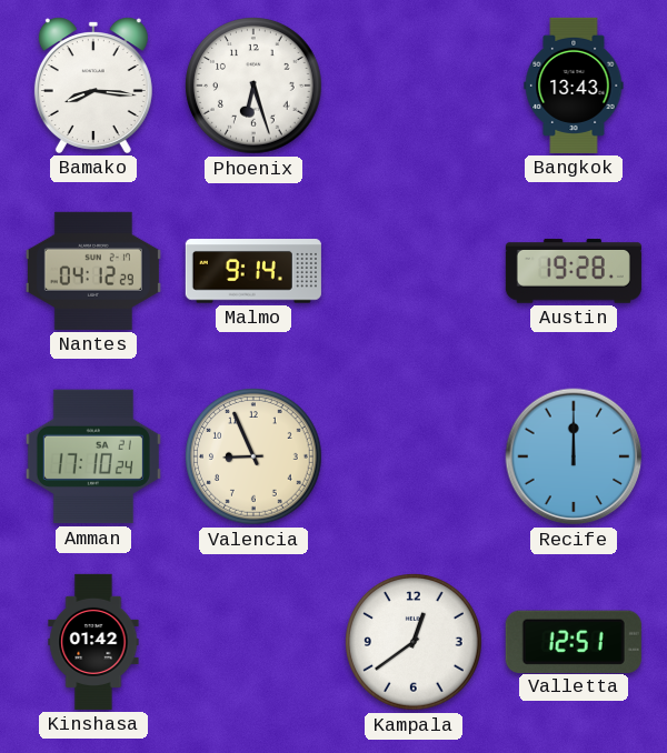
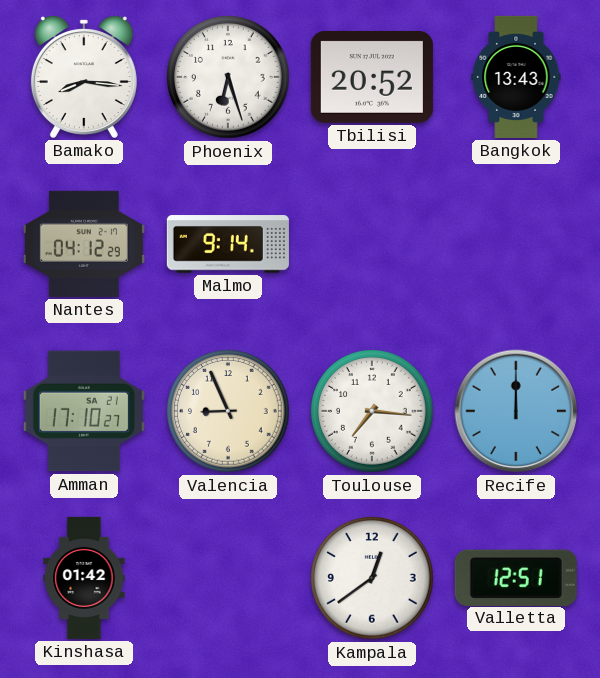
Tbilisi: none -> 20:52 (372, 77)
Austin: 19:28 -> none (574, 271)
Amman: 17:10:24 -> 17:10:27 (84, 411)
Toulouse: none -> 7:16 (372, 411)
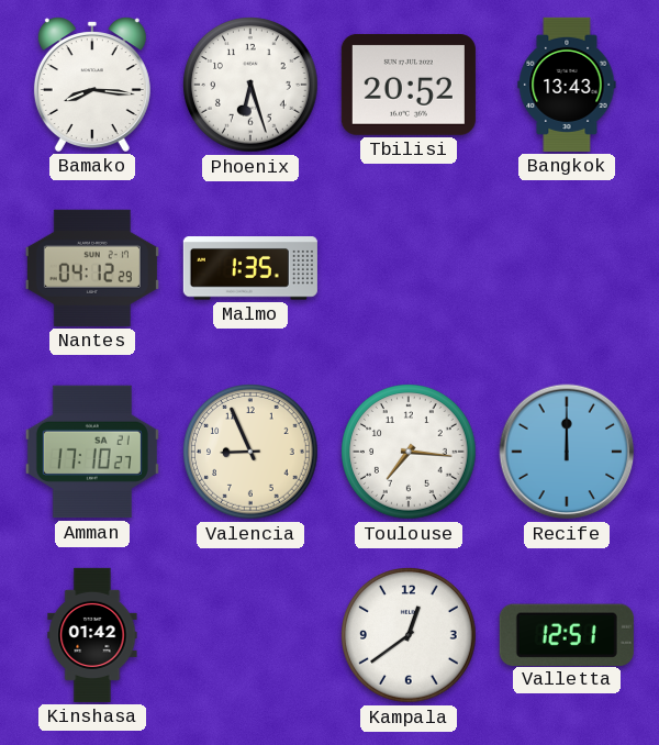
Malmo: 9:14 -> 1:35 (250, 268)
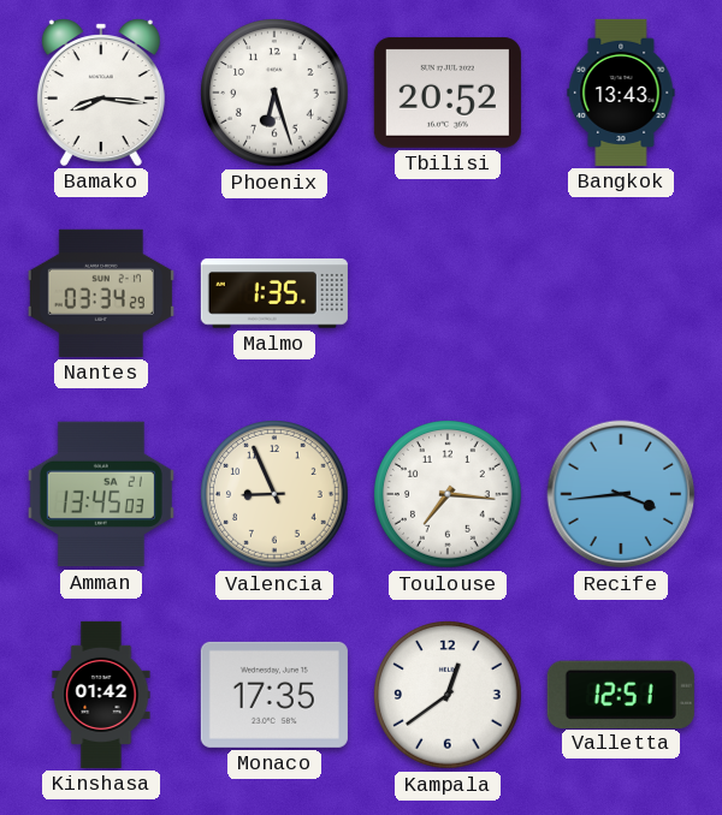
Nantes: 04:12 -> 03:34 (101, 293)
Amman: 17:10 -> 13:45 (101, 494)
Recife: 12:00 -> 3:44 (621, 494)
Monaco: none -> 17:35 (274, 695)
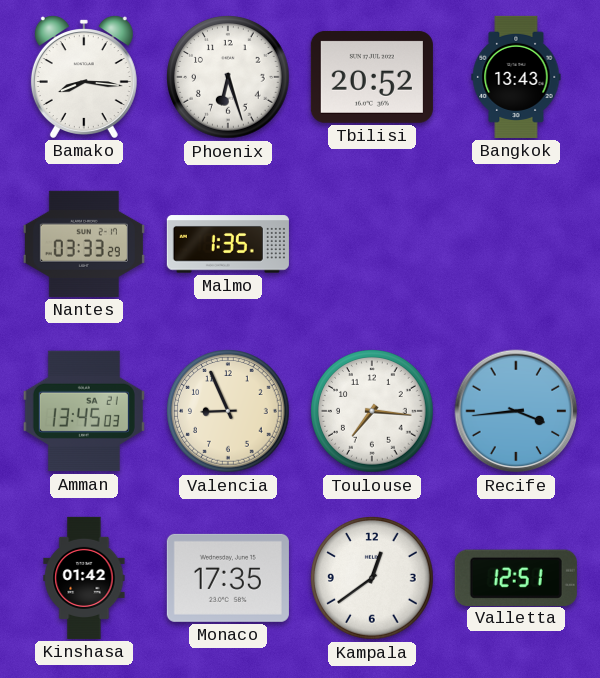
Nantes: 03:34 -> 03:33 (84, 244)
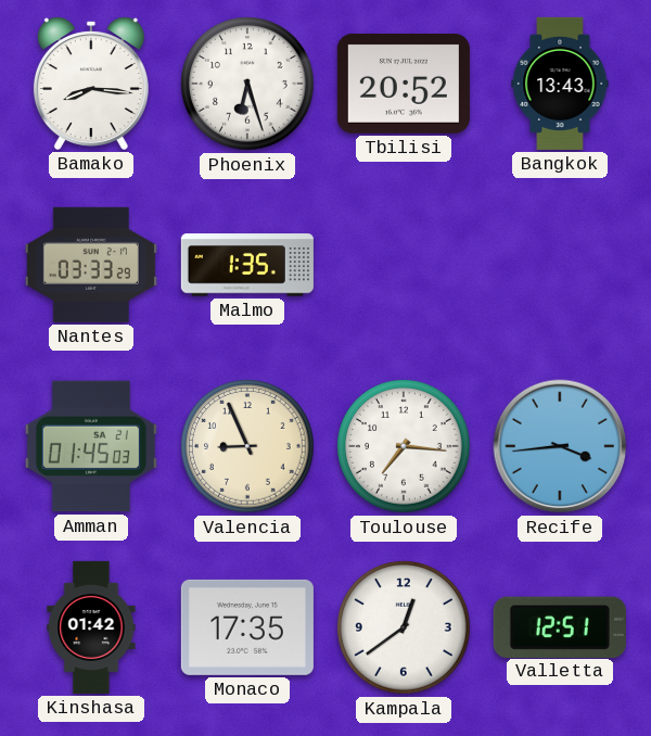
Amman: 13:45 -> 01:45 (91, 446)
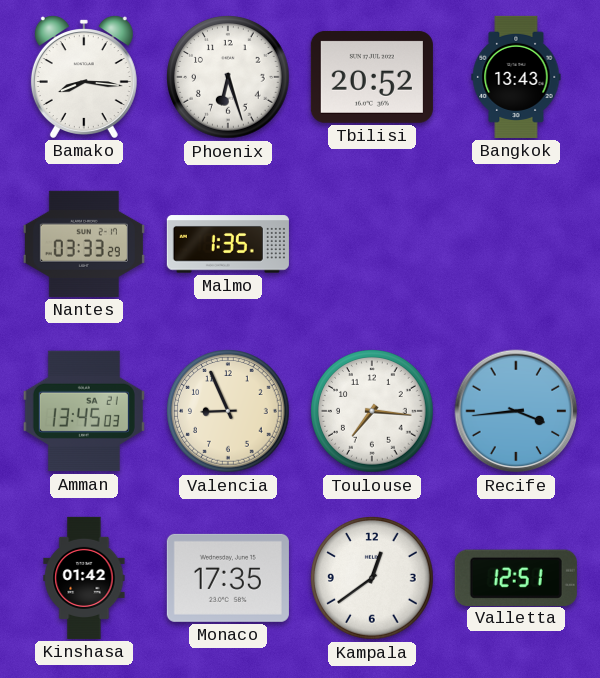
Amman: 01:45 -> 13:45 (84, 411)
